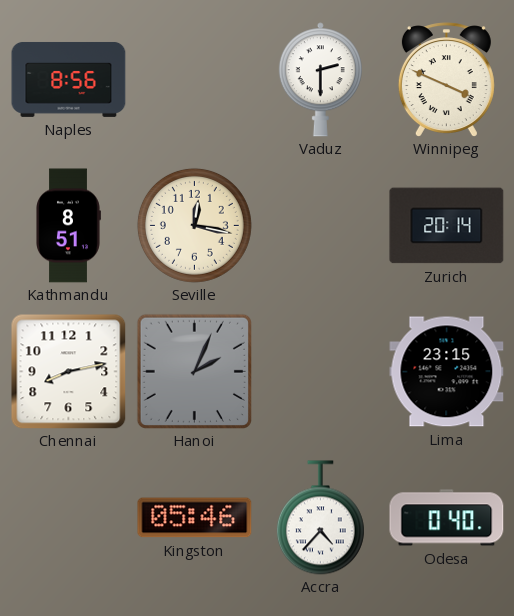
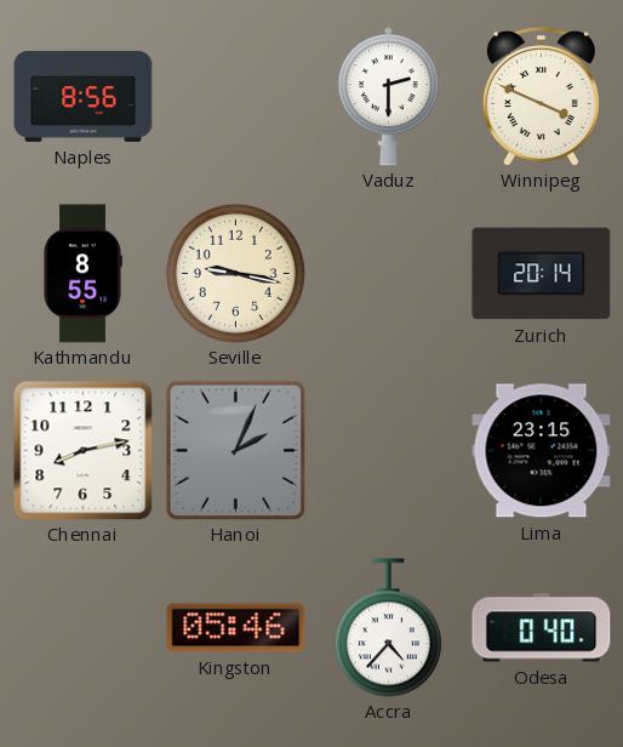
Kathmandu: 8:51 -> 8:55 (84, 274)
Seville: 12:17 -> 9:17 (235, 273)
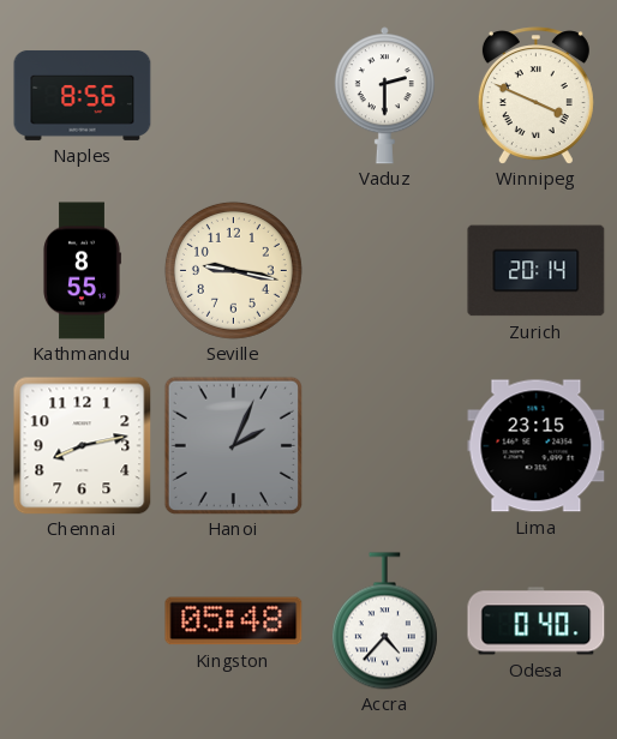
Kingston: 05:46 -> 05:48 (234, 621)
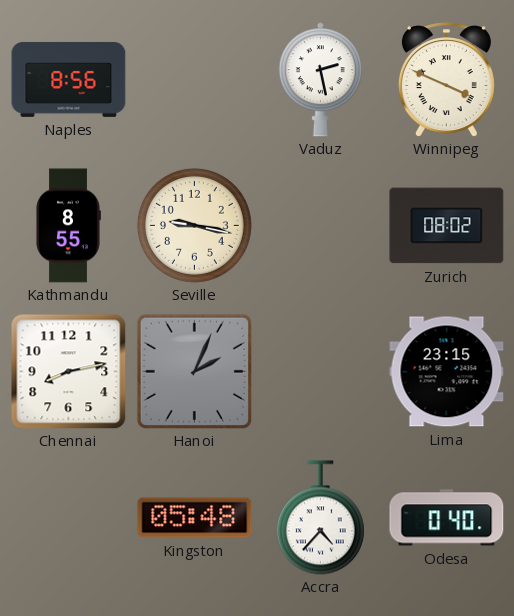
Vaduz: 2:30 -> 2:28 (320, 80)
Zurich: 20:14 -> 08:02 (447, 226)
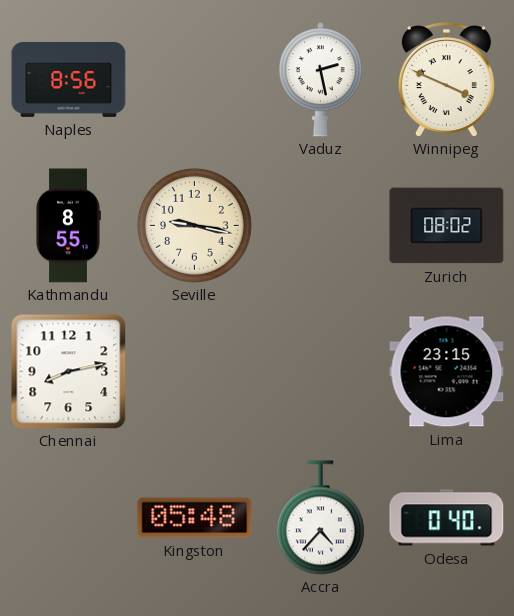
Hanoi: 2:04 -> none (194, 371)
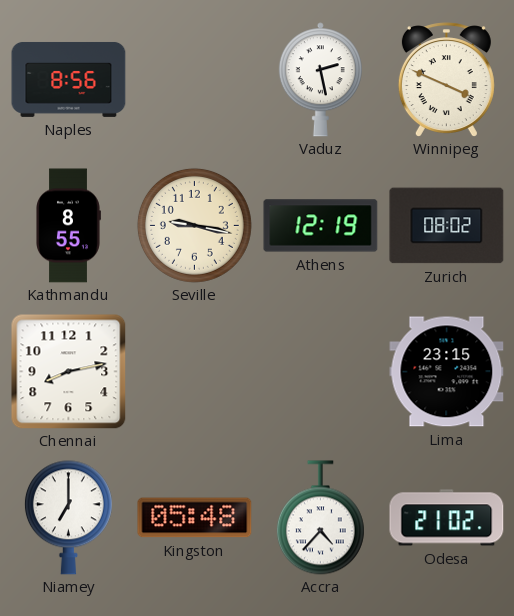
Athens: none -> 12:19 (321, 226)
Niamey: none -> 7:00 (68, 518)
Odesa: 0:40 -> 21:02 (447, 518)
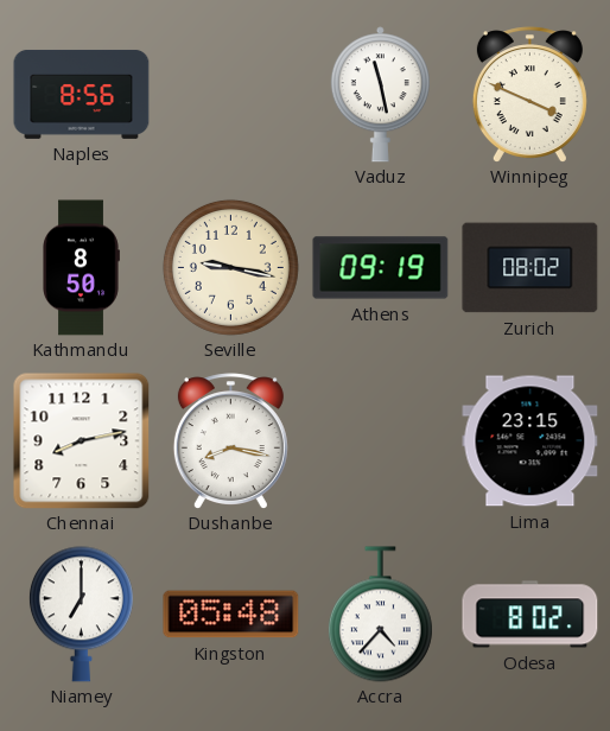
Vaduz: 2:28 -> 11:28 (380, 95)
Kathmandu: 8:55 -> 8:50 (82, 268)
Athens: 12:19 -> 09:19 (381, 268)
Dushanbe: none -> 8:17 (230, 440)
Odesa: 21:02 -> 8:02 (530, 615)
